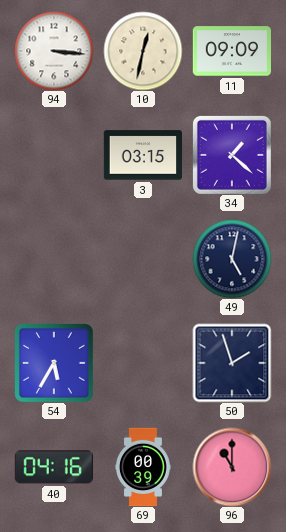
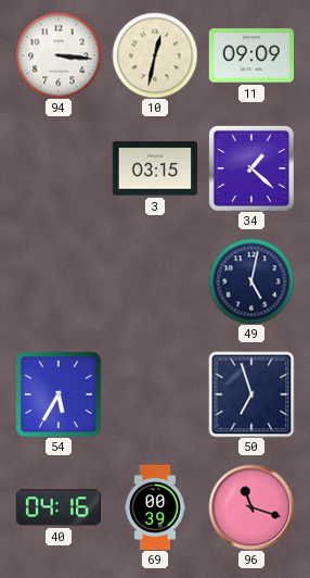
50: 1:57 -> 6:57 (251, 394)
96: 11:00 -> 11:18 (251, 507)
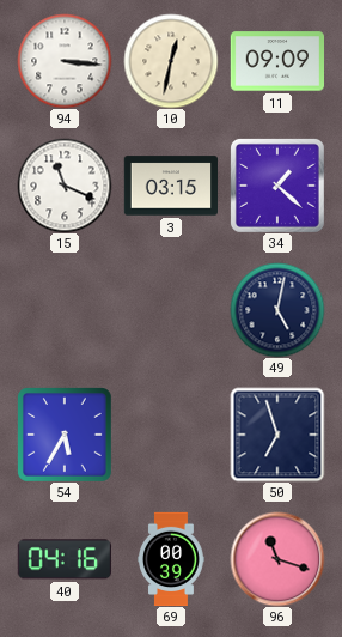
15: none -> 11:19 (65, 186)
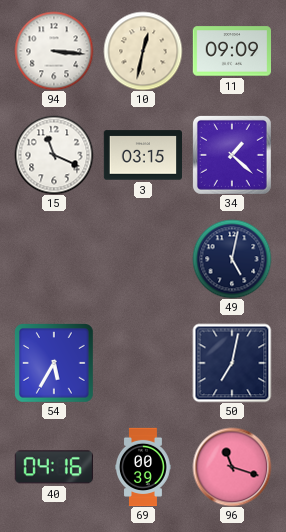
50: 6:57 -> 7:02 (232, 363)
